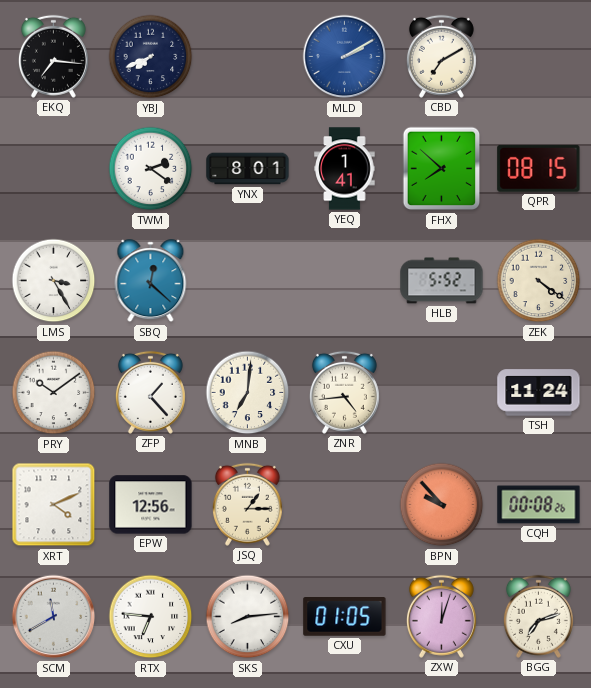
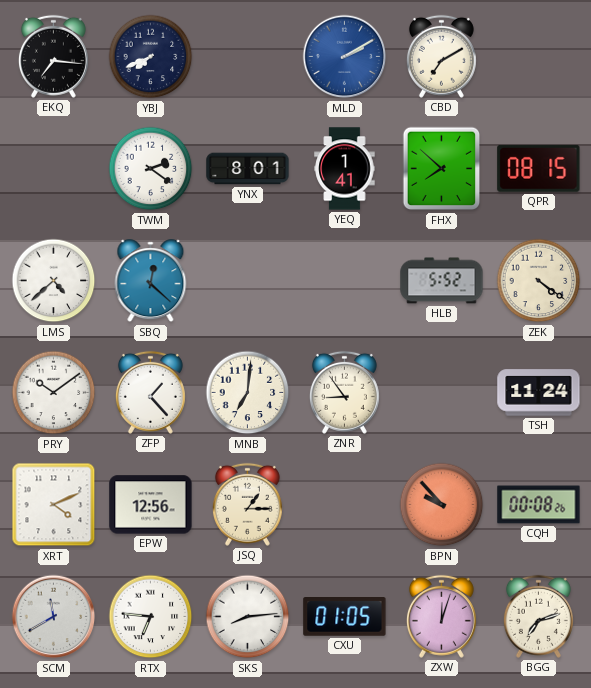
LMS: 3:25 -> 4:38 (54, 281)
ZNR: 4:44 -> 8:54 (344, 392)
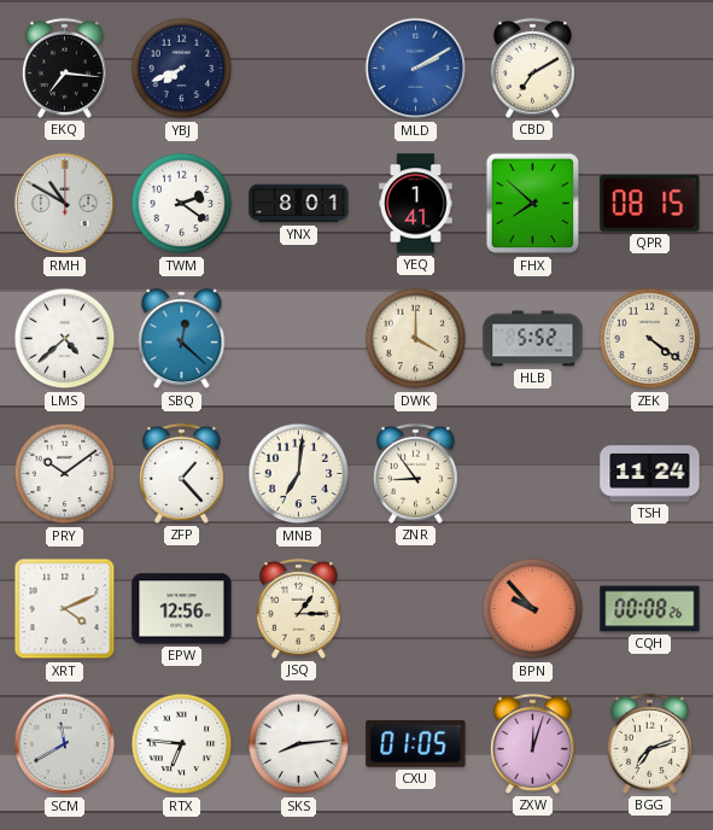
RMH: none -> 10:50 (65, 204)
DWK: none -> 4:00 (416, 339)
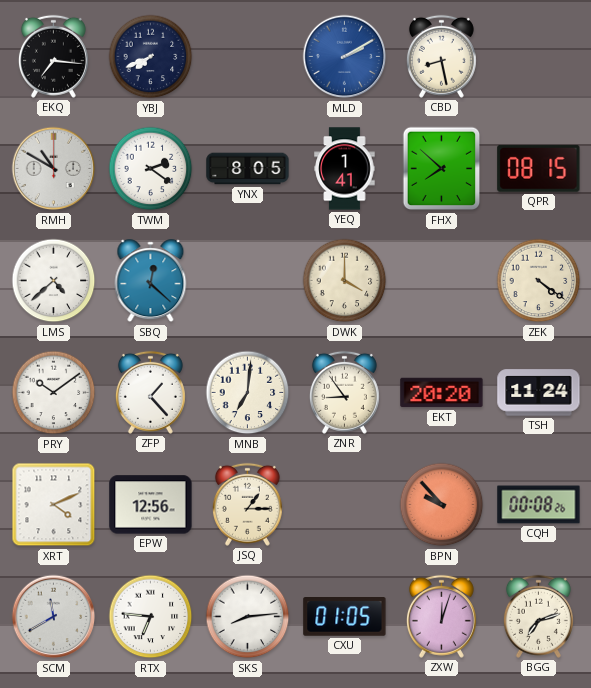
CBD: 7:10 -> 8:28 (441, 56)
YNX: 8:01 -> 8:05 (248, 169)
HLB: 5:52 -> none (533, 339)
EKT: none -> 20:20 (442, 393)
